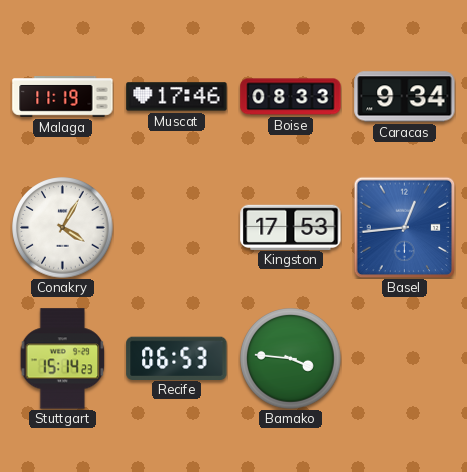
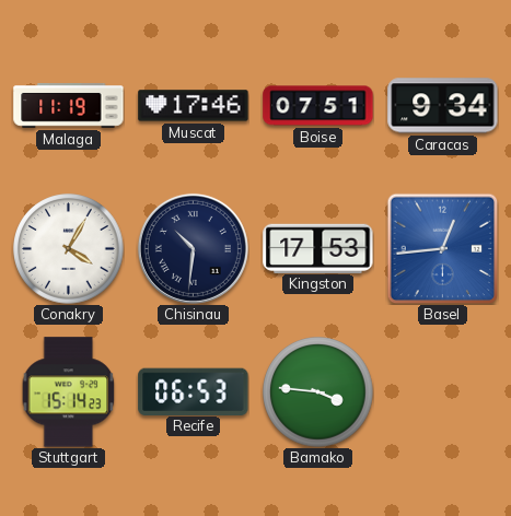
Boise: 08:33 -> 07:51 (318, 106)
Chisinau: none -> 10:31 (193, 248)
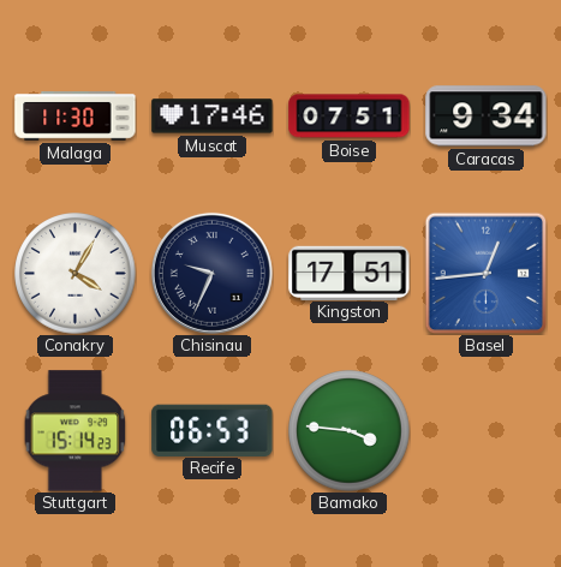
Malaga: 11:19 -> 11:30 (76, 117)
Chisinau: 10:31 -> 9:34 (211, 273)
Kingston: 17:53 -> 17:51 (350, 273)
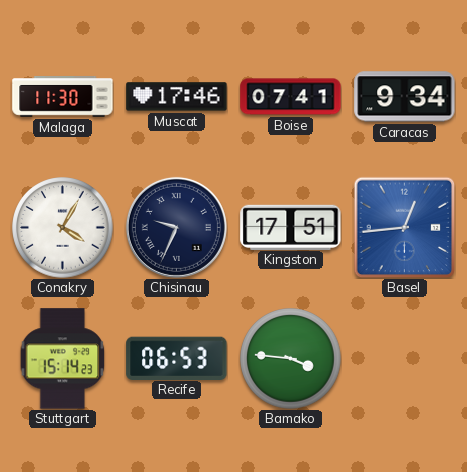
Boise: 07:51 -> 07:41 (291, 97)
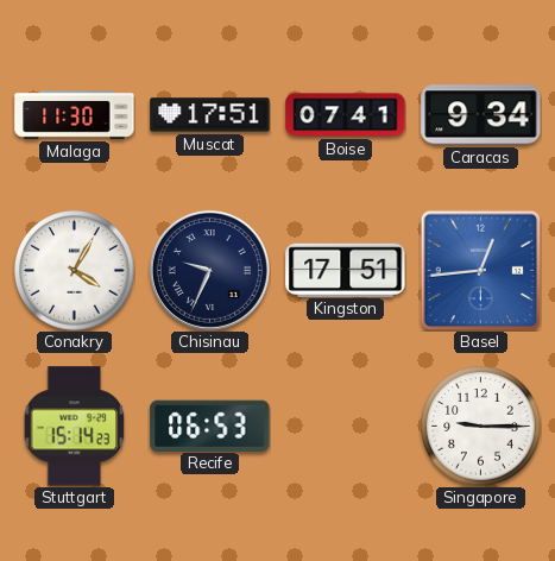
Muscat: 17:46 -> 17:51 (210, 115)
Bamako: 3:46 -> none (291, 359)
Singapore: none -> 9:15 (481, 427)
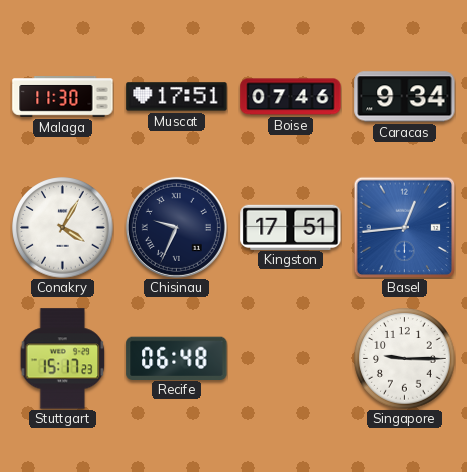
Boise: 07:41 -> 07:46 (291, 97)
Stuttgart: 15:14 -> 15:17 (63, 359)
Recife: 06:53 -> 06:48 (177, 358)
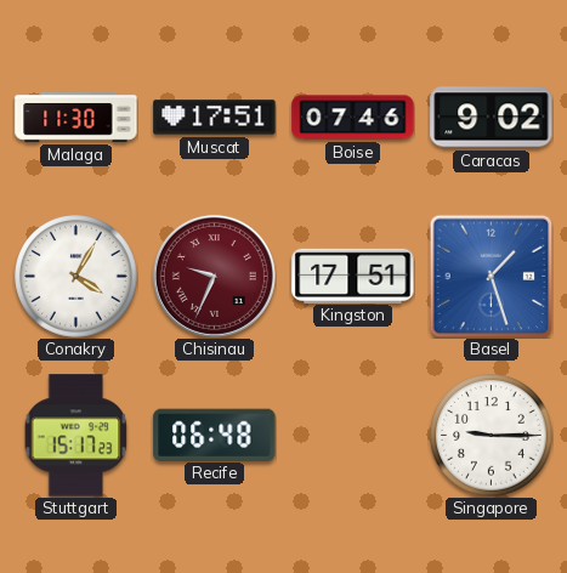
Caracas: 9:34 -> 9:02 (492, 118)
Chisinau dial: navy -> burgundy (214, 276)
Basel: 12:44 -> 1:27 (491, 276)
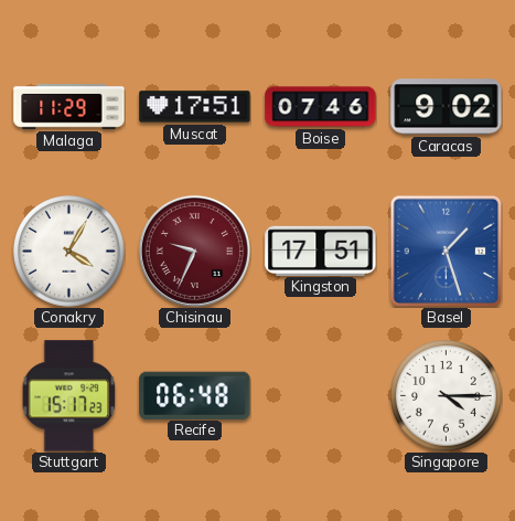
Malaga: 11:30 -> 11:29 (69, 107)
Singapore: 9:15 -> 4:15 (447, 396)
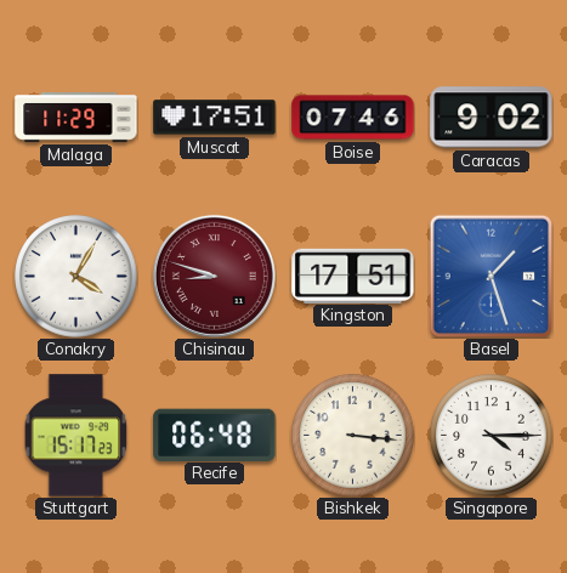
Chisinau: 9:34 -> 8:48 (214, 276)
Bishkek: none -> 3:16 (353, 436)
